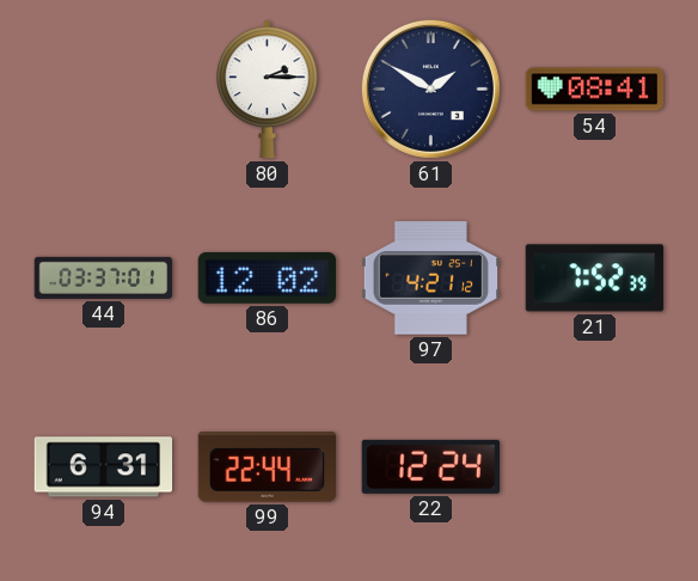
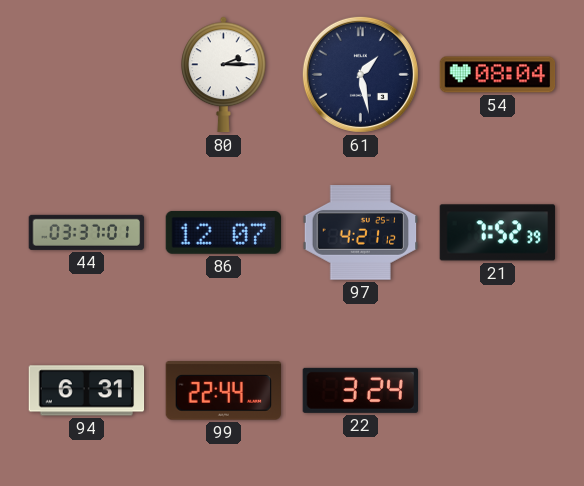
61: 1:50 -> 1:28 (360, 74)
54: 08:41 -> 08:04 (498, 75)
86: 12:02 -> 12:07 (224, 233)
22: 12:24 -> 3:24 (360, 390)
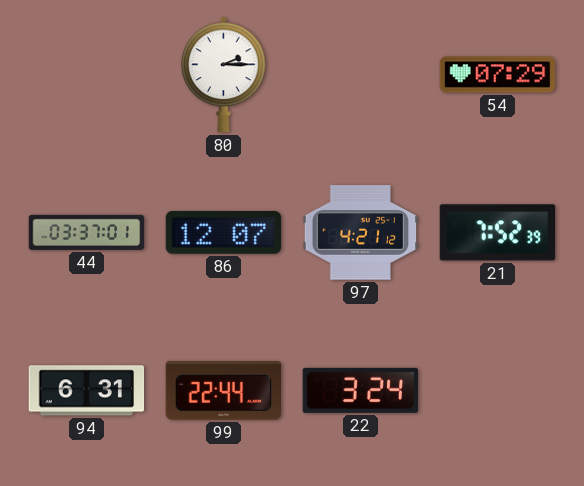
61: 1:28 -> none (360, 74)
54: 08:04 -> 07:29 (498, 75)
